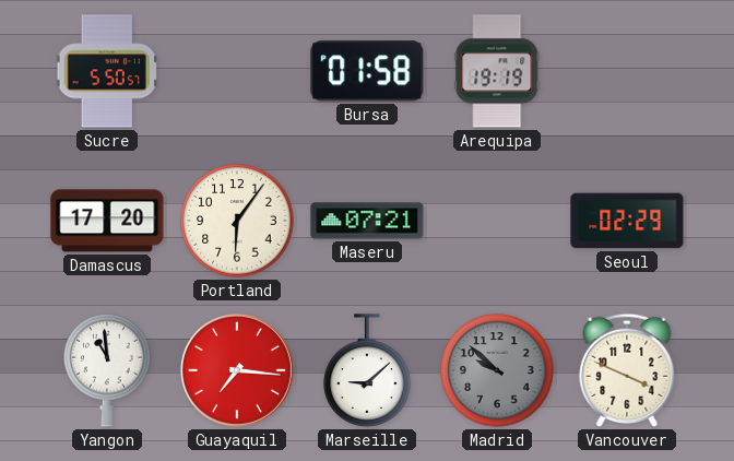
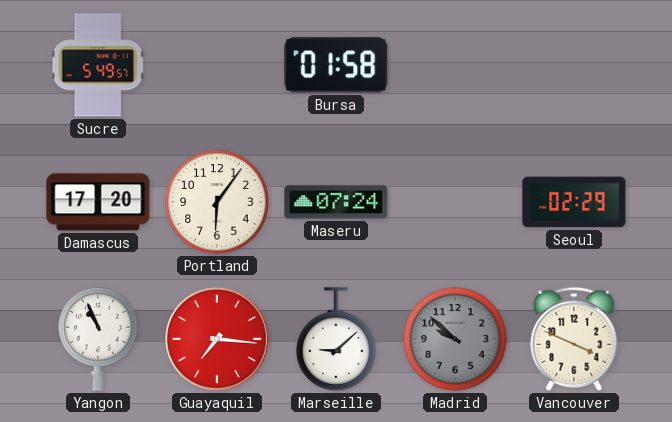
Sucre: 5:50 -> 5:49 (98, 65)
Arequipa: 19:19 -> none (497, 71)
Maseru: 07:21 -> 07:24 (336, 202)
Yangon: 10:59 -> 10:56 (98, 339)
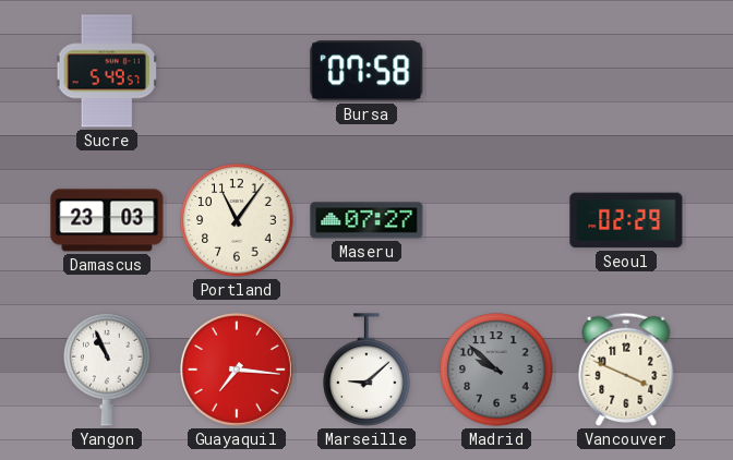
Bursa: 01:58 -> 07:58 (366, 71)
Damascus: 17:20 -> 23:03 (107, 220)
Portland: 6:06 -> 11:06 (237, 220)
Maseru: 07:24 -> 07:27 (366, 220)
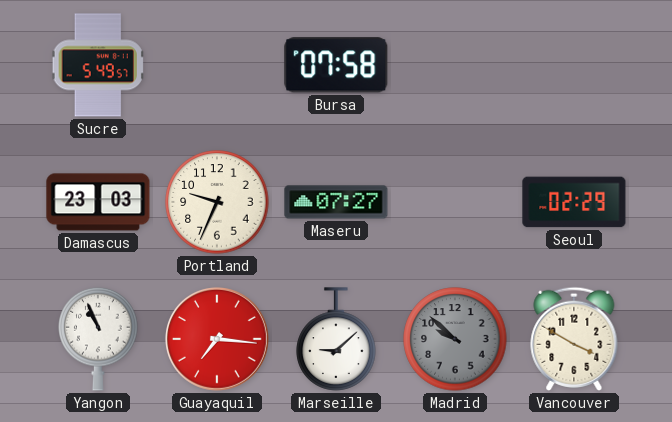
Portland: 11:06 -> 9:34 (217, 202)
Vancouver: 3:49 -> 3:50 (574, 339)
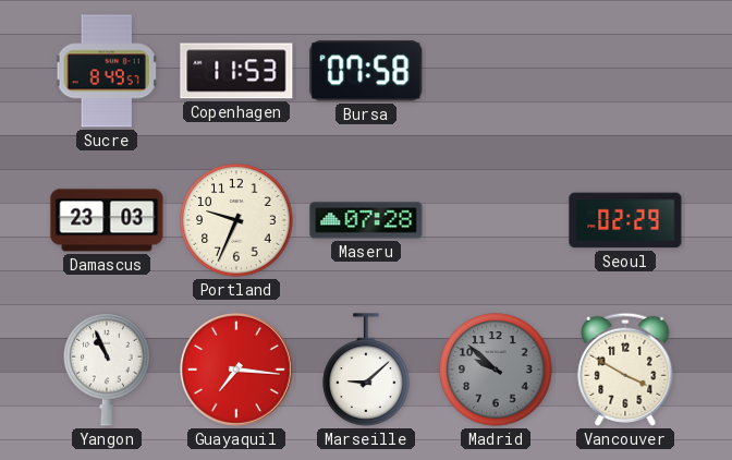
Sucre: 5:49 -> 8:49 (107, 71)
Copenhagen: none -> 11:53 (236, 71)
Maseru: 07:27 -> 07:28 (366, 220)
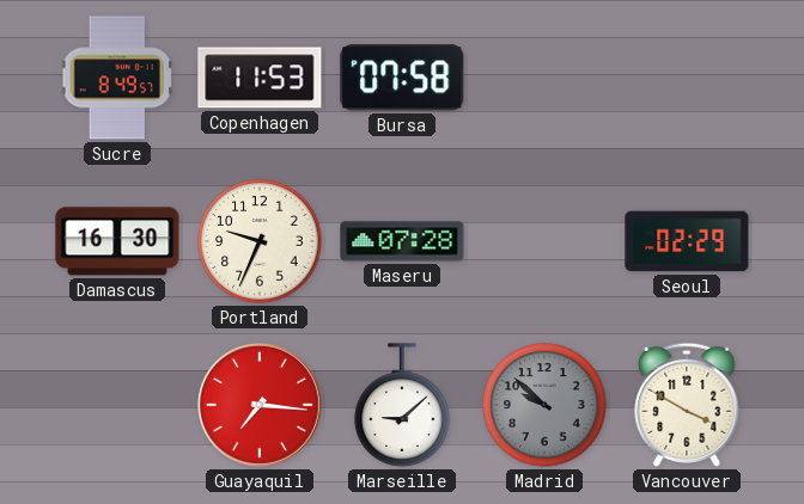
Damascus: 23:03 -> 16:30 (117, 241)
Yangon: 10:56 -> none (107, 370)
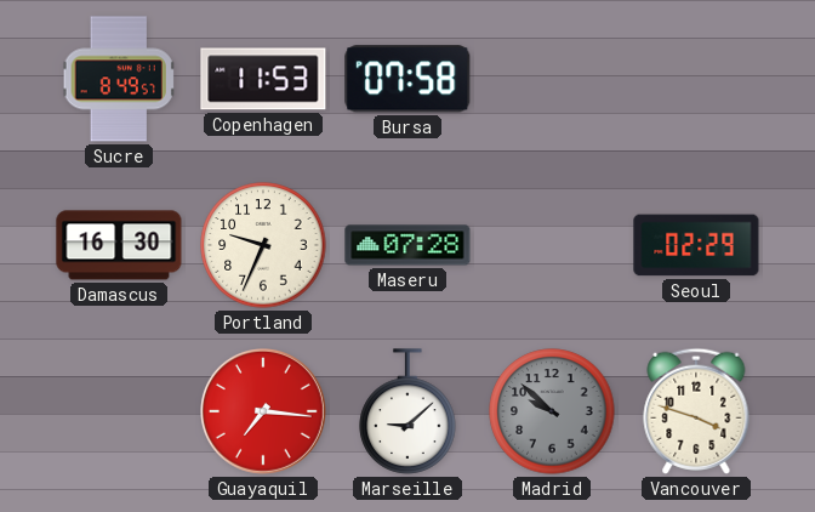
Vancouver: 3:50 -> 3:48 (696, 411)
